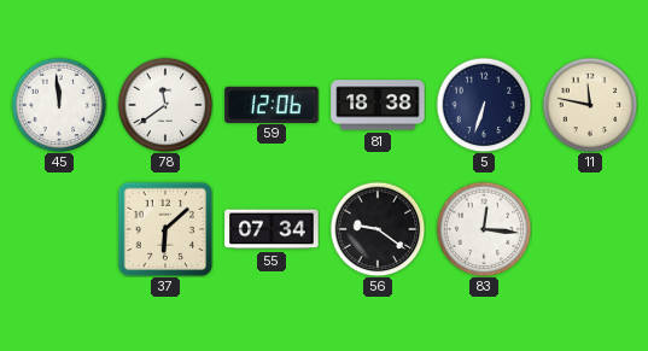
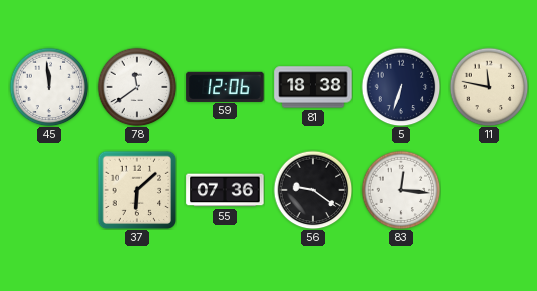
55: 07:34 -> 07:36 (225, 190)
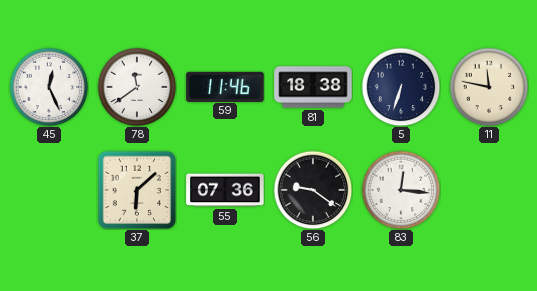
45: 11:59 -> 12:26 (49, 87)
59: 12:06 -> 11:46 (225, 86)
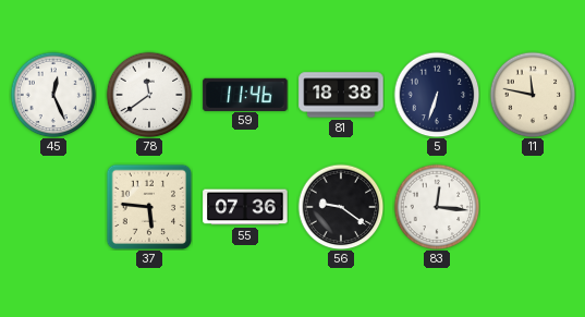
37: 6:08 -> 5:46 (149, 207)
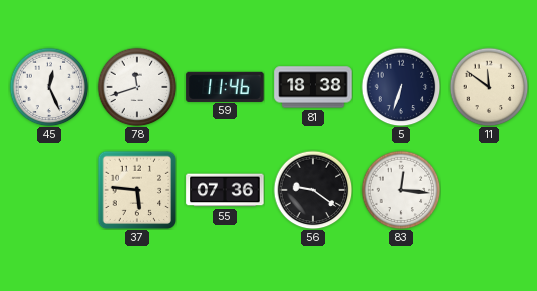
78: 11:39 -> 11:42 (137, 87)
11: 11:47 -> 11:51 (489, 87)
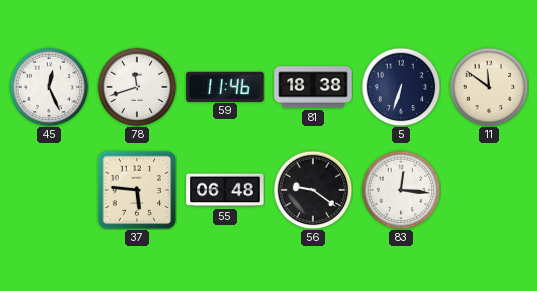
55: 07:36 -> 06:48 (225, 190)
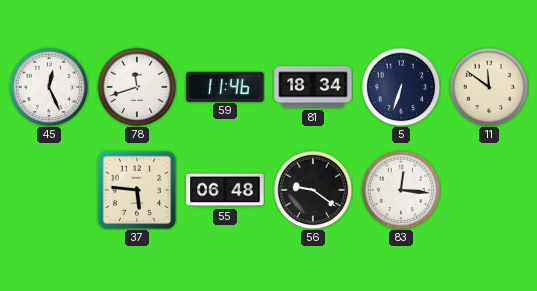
81: 18:38 -> 18:34 (313, 87)
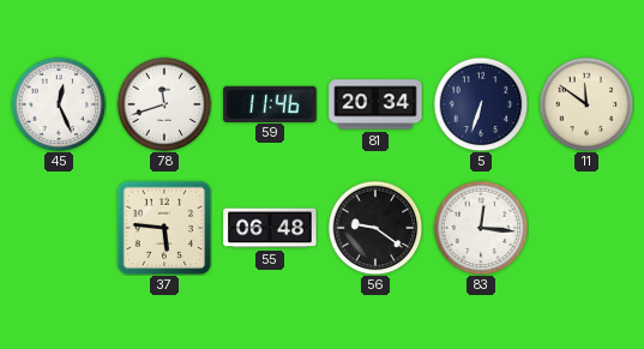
81: 18:34 -> 20:34 (375, 104)
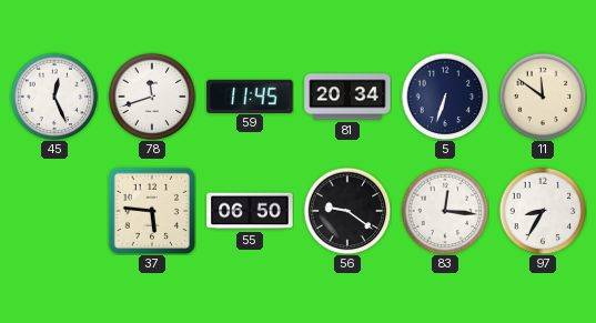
59: 11:46 -> 11:45 (250, 95)
55: 06:48 -> 06:50 (250, 211)
97: none -> 8:35 (543, 211)
